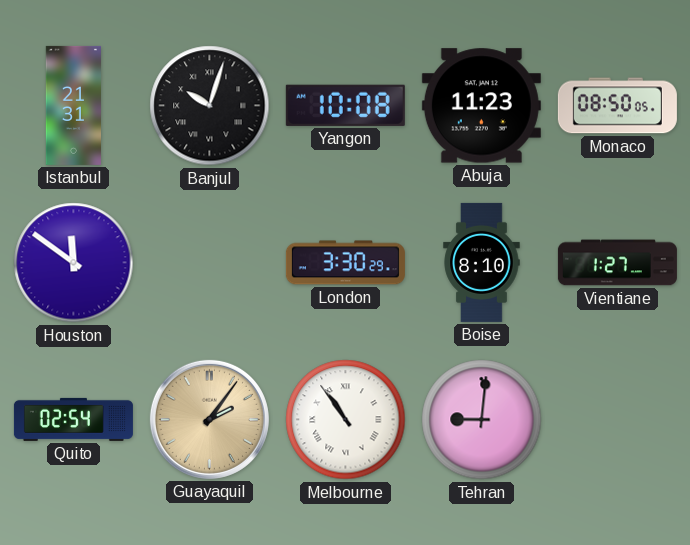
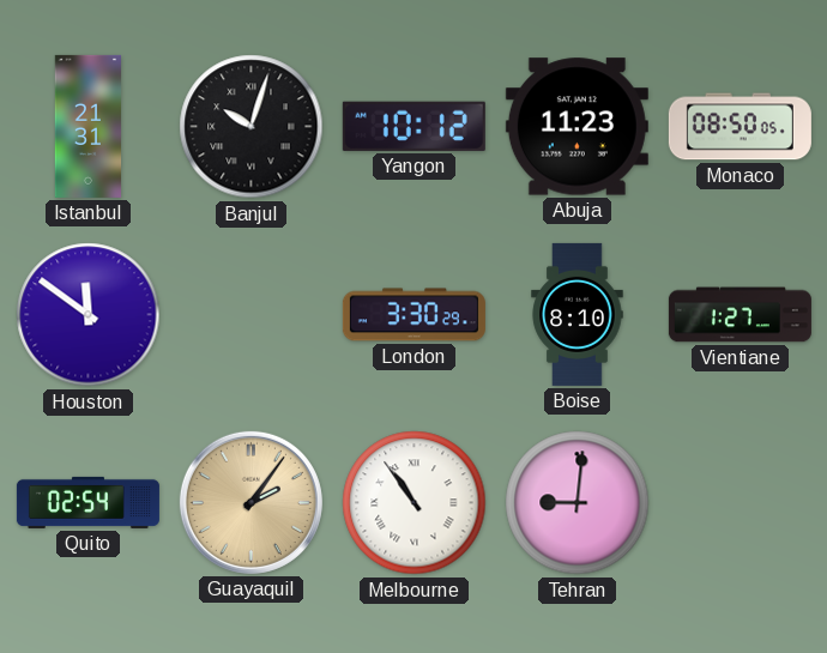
Yangon: 10:08 -> 10:12 (413, 126)
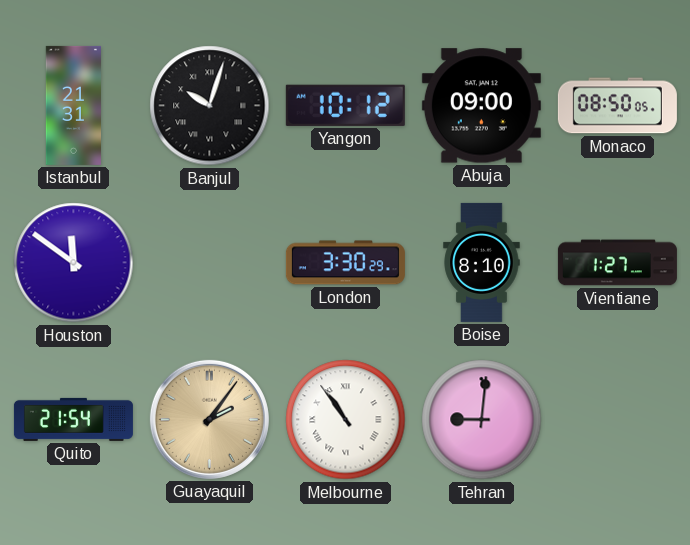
Abuja: 11:23 -> 09:00 (481, 106)
Quito: 02:54 -> 21:54 (73, 419)
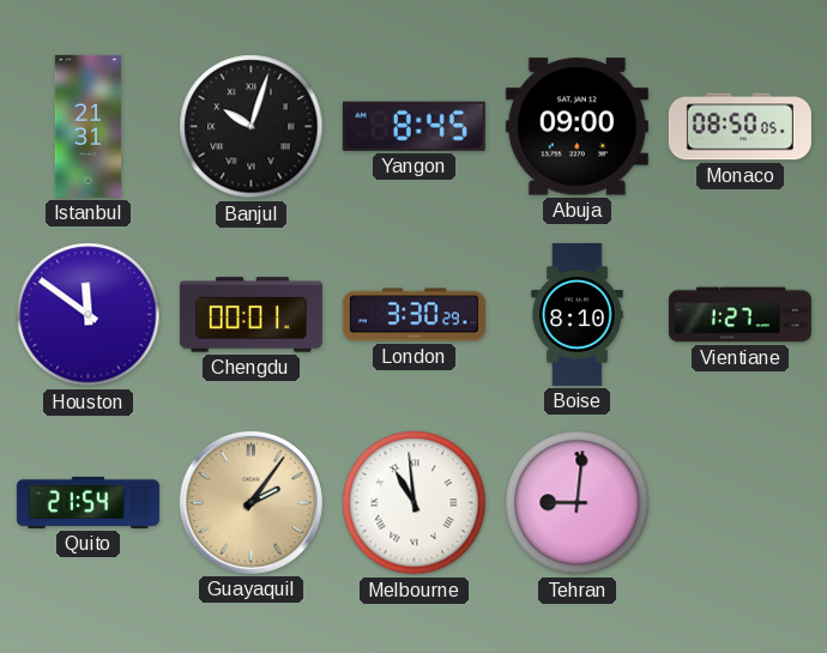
Yangon: 10:12 -> 8:45 (413, 126)
Chengdu: none -> 00:01 (250, 315)
Melbourne: 10:54 -> 10:59 (415, 503)
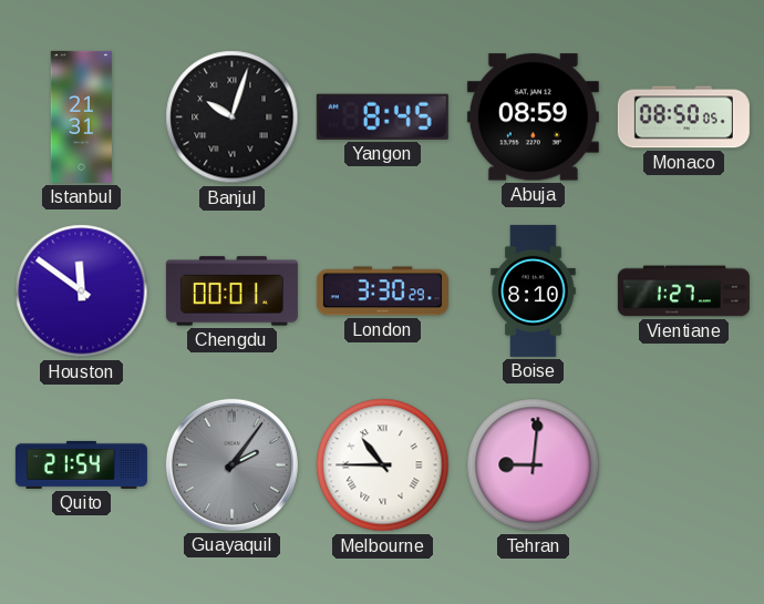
Abuja: 09:00 -> 08:59 (533, 117)
Guayaquil dial: champagne -> grey (231, 464)
Melbourne: 10:59 -> 10:45 (383, 465)
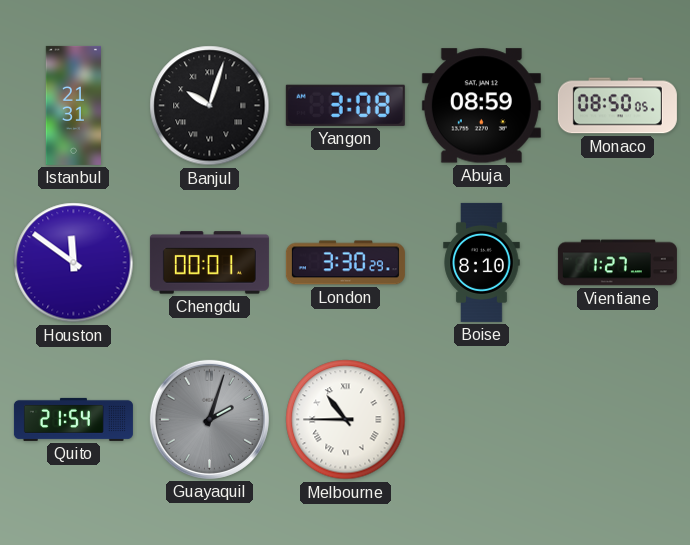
Yangon: 8:45 -> 3:08 (345, 105)
Guayaquil: 2:06 -> 2:03 (209, 419)
Tehran: 9:01 -> none (534, 465)
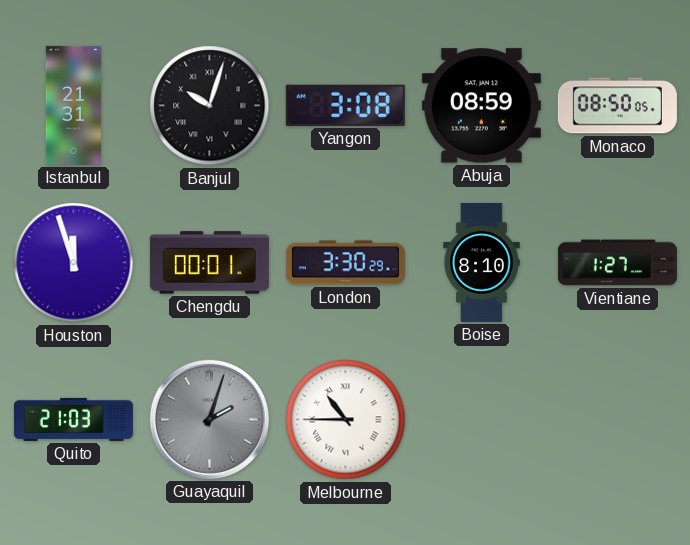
Houston: 11:51 -> 11:57 (74, 263)
Quito: 21:54 -> 21:03 (73, 419)
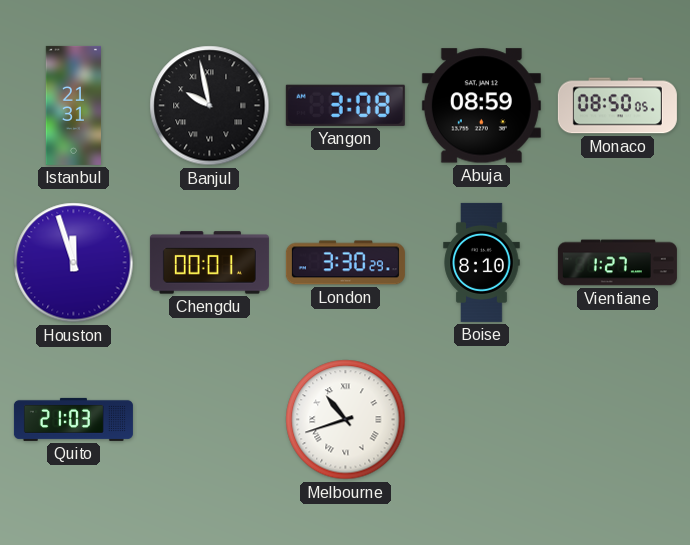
Banjul: 10:03 -> 9:58 (210, 106)
Guayaquil: 2:03 -> none (209, 419)
Melbourne: 10:45 -> 10:42 (346, 420)
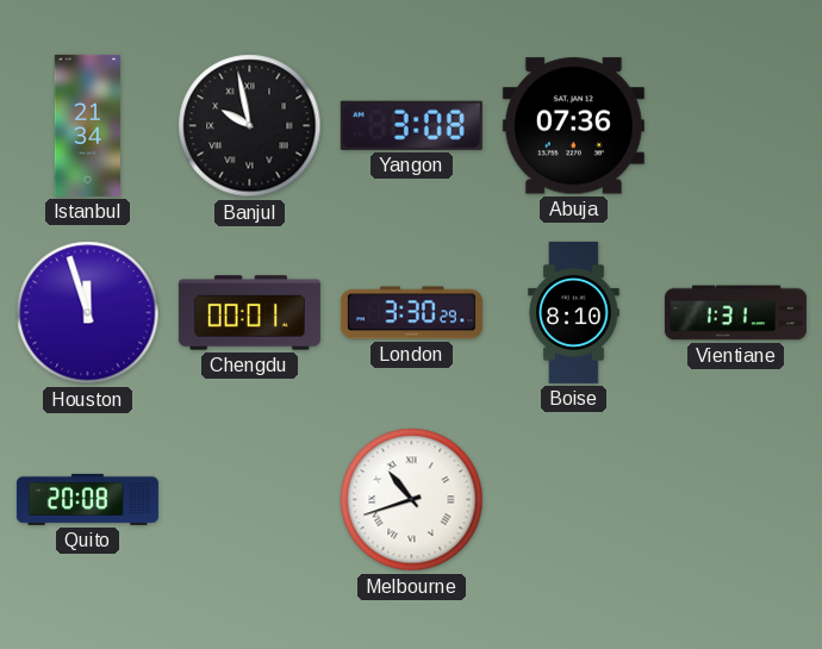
Istanbul: 21:31 -> 21:34 (87, 125)
Abuja: 08:59 -> 07:36 (573, 126)
Monaco: 08:50 -> none (617, 106)
Vientiane: 1:27 -> 1:31 (735, 313)
Quito: 21:03 -> 20:08 (87, 499)
